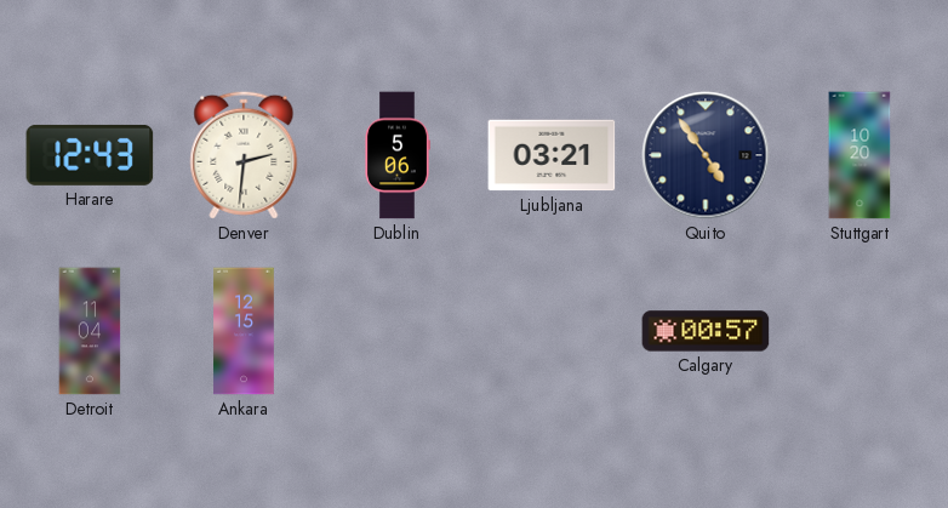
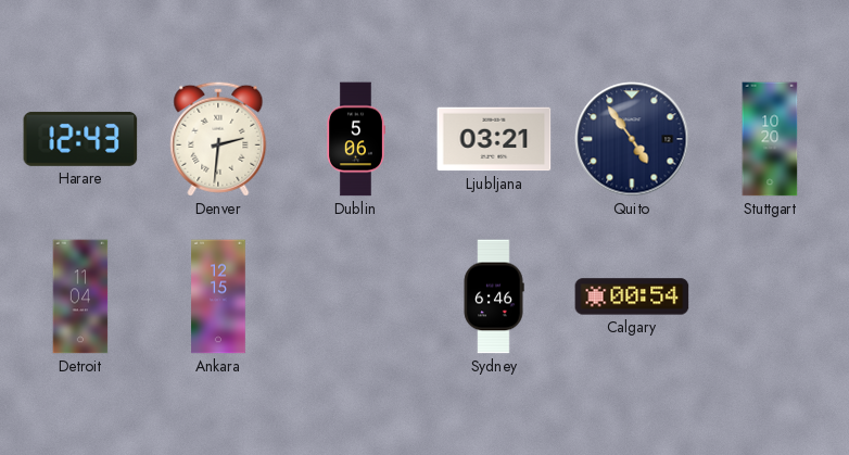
Sydney: none -> 6:46 (494, 296)
Calgary: 00:57 -> 00:54 (632, 296)
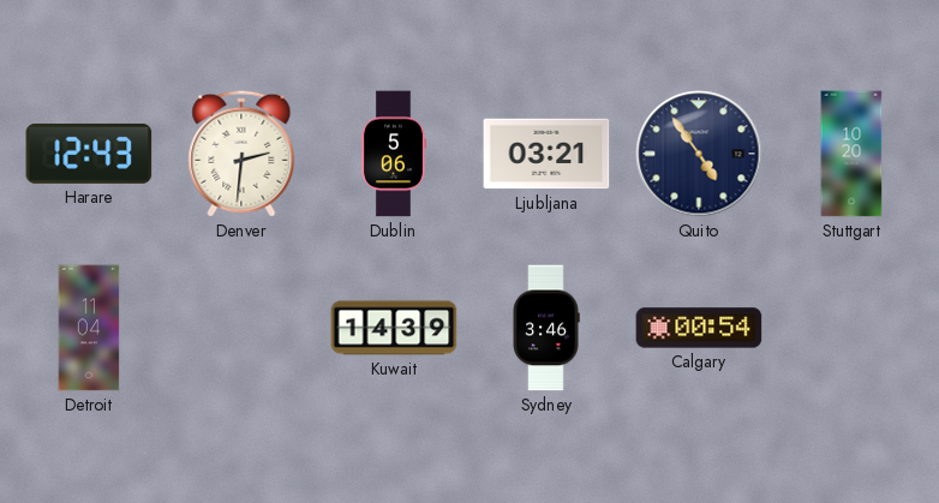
Ankara: 12:15 -> none (218, 296)
Kuwait: none -> 14:39 (394, 328)
Sydney: 6:46 -> 3:46 (546, 328)
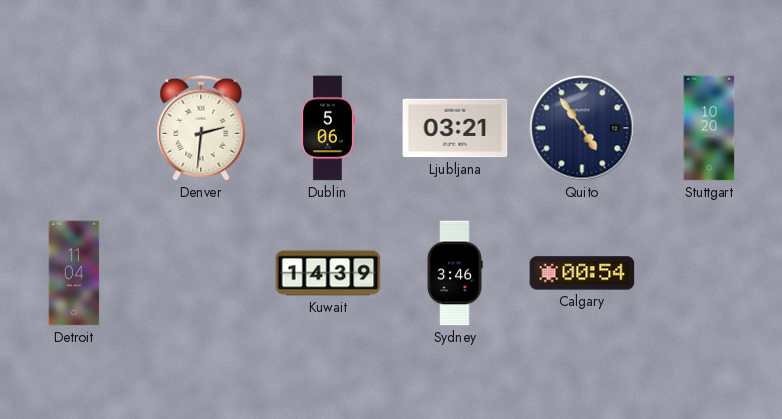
Harare: 12:43 -> none (89, 154)
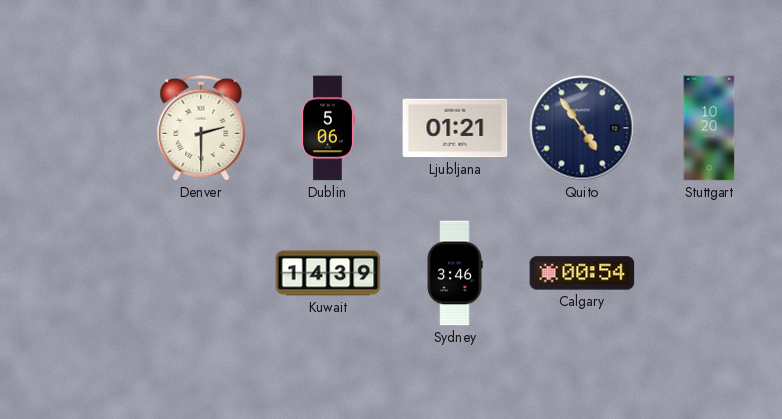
Denver: 2:31 -> 2:30 (201, 128)
Ljubljana: 03:21 -> 01:21 (455, 128)
Detroit: 11:04 -> none (74, 273)
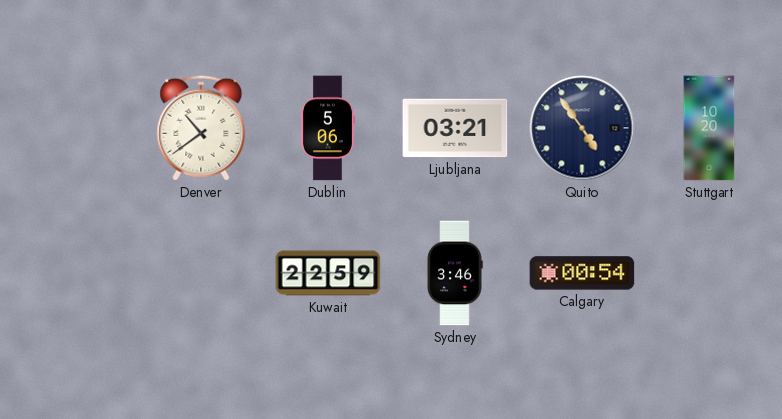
Denver: 2:30 -> 10:39 (201, 128)
Ljubljana: 01:21 -> 03:21 (455, 128)
Kuwait: 14:39 -> 22:59 (328, 273)
